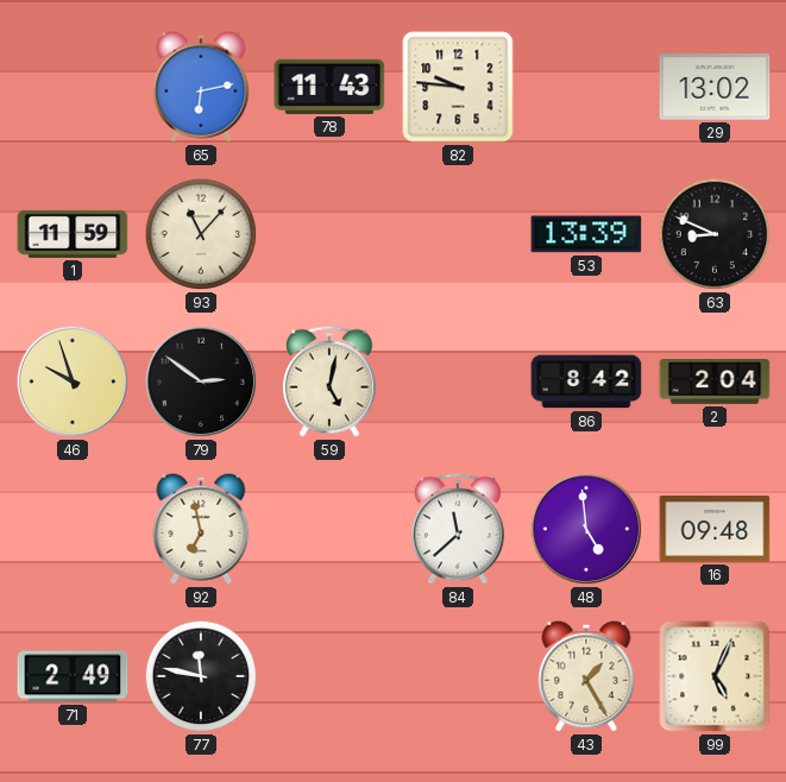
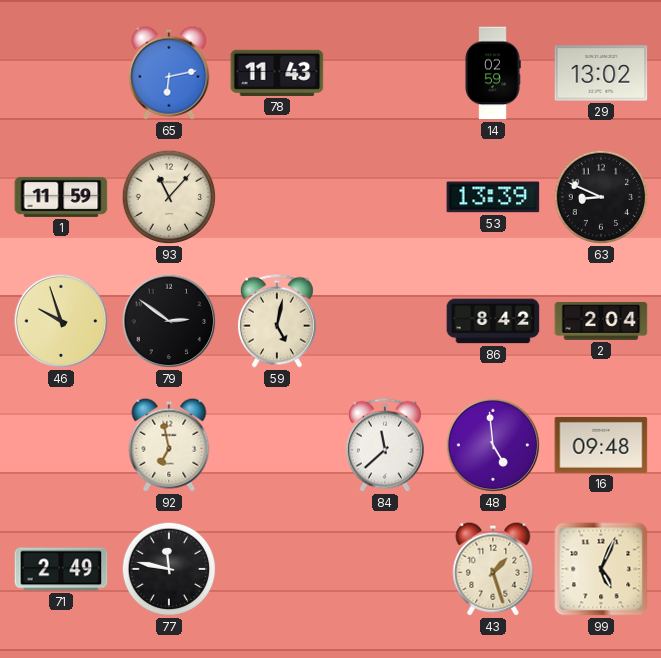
82: 9:46 -> none (458, 87)
14: none -> 02:59 (493, 73)
43: 1:25 -> 1:27 (493, 569)
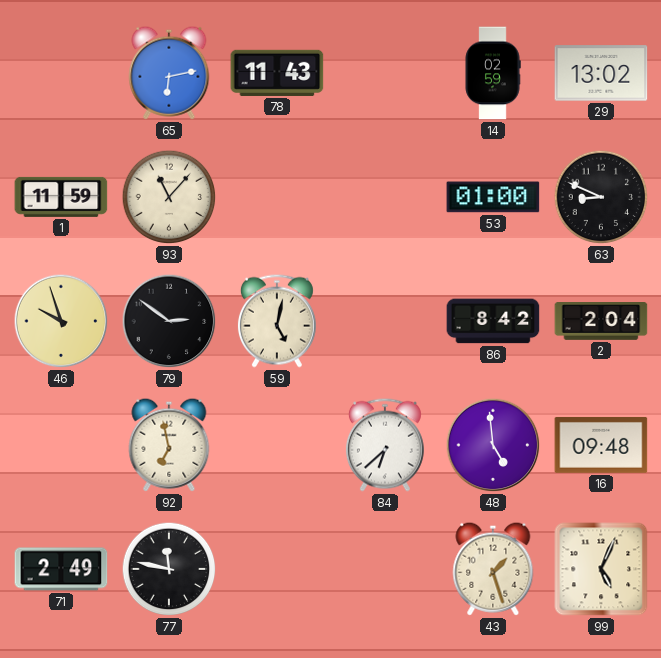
53: 13:39 -> 01:00 (493, 197)
84: 11:38 -> 6:38 (385, 445)
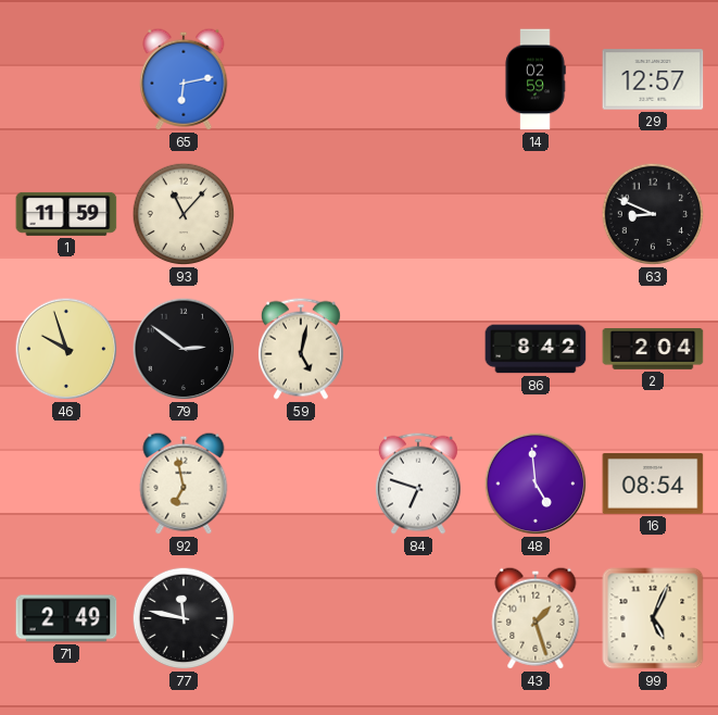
78: 11:43 -> none (277, 73)
29: 13:02 -> 12:57 (653, 79)
53: 01:00 -> none (493, 197)
84: 6:38 -> 6:48 (418, 484)
16: 09:48 -> 08:54 (653, 484)
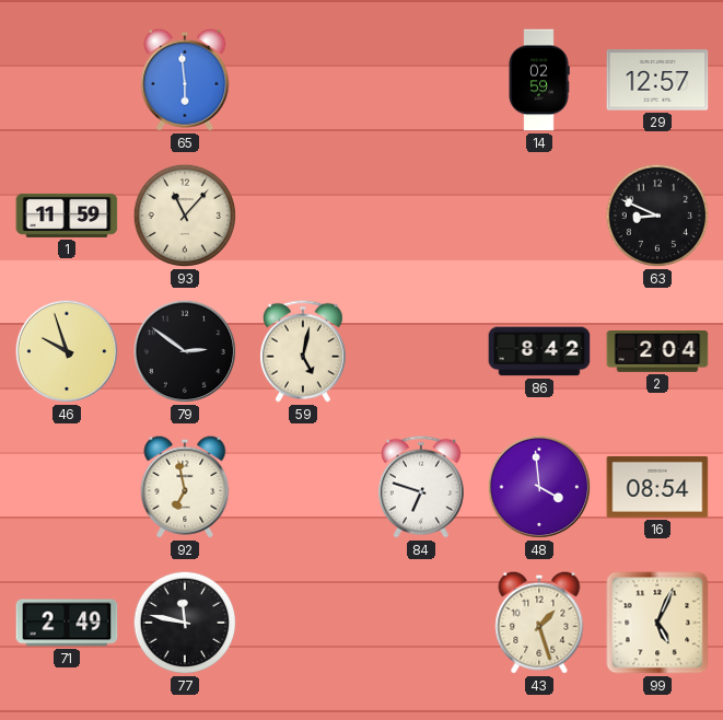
65: 6:13 -> 5:59 (185, 80)
48: 4:59 -> 3:59 (539, 487)
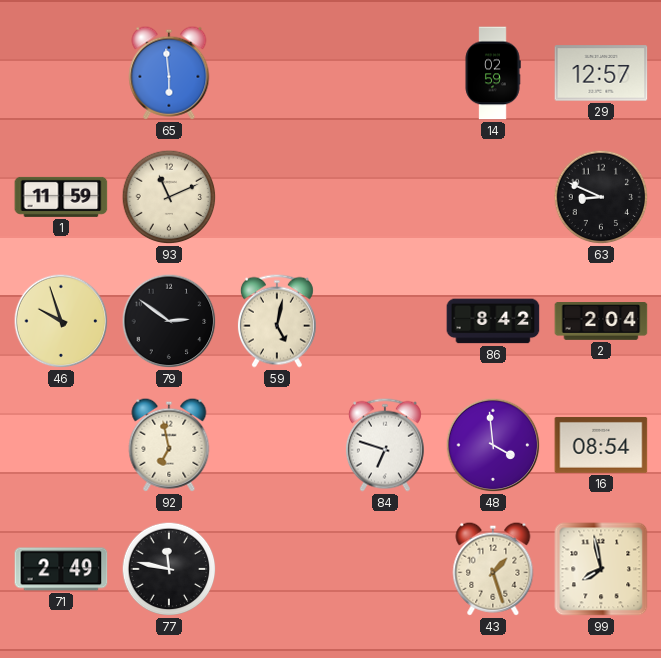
93: 11:07 -> 11:11 (169, 197)
99: 5:04 -> 7:58 (601, 569)
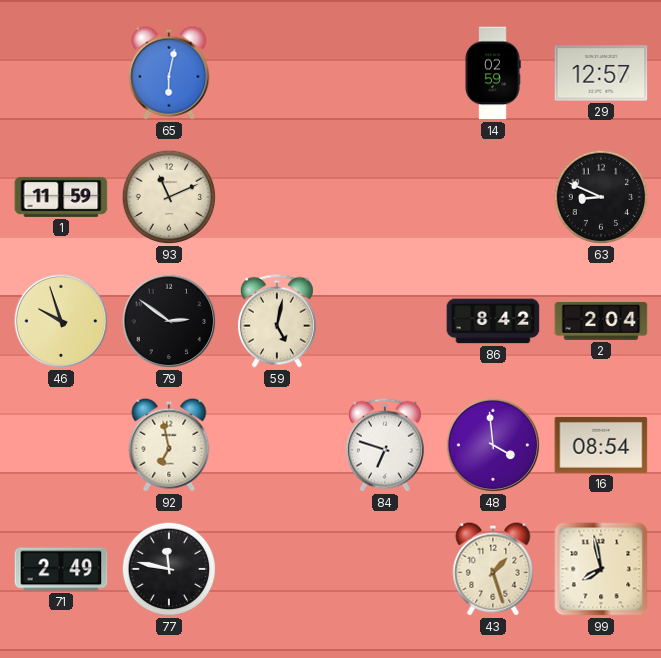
65: 5:59 -> 6:02 (169, 73)
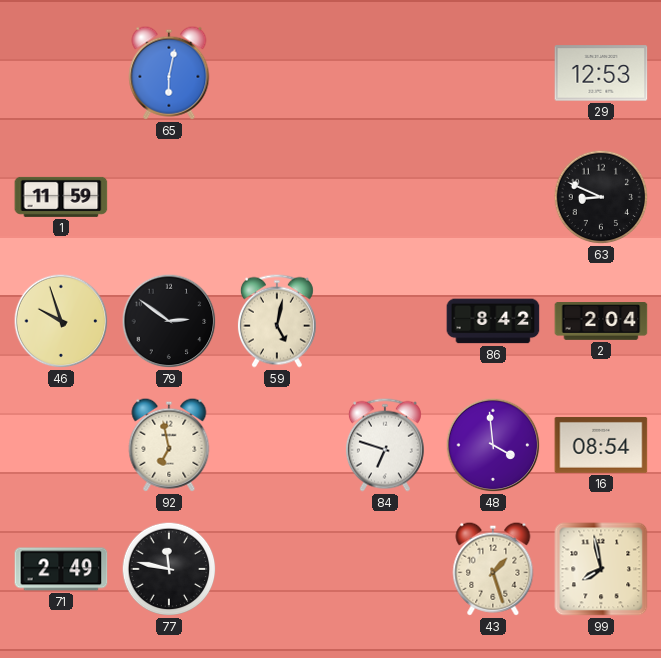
14: 02:59 -> none (493, 73)
29: 12:57 -> 12:53 (601, 73)
93: 11:11 -> none (169, 197)
